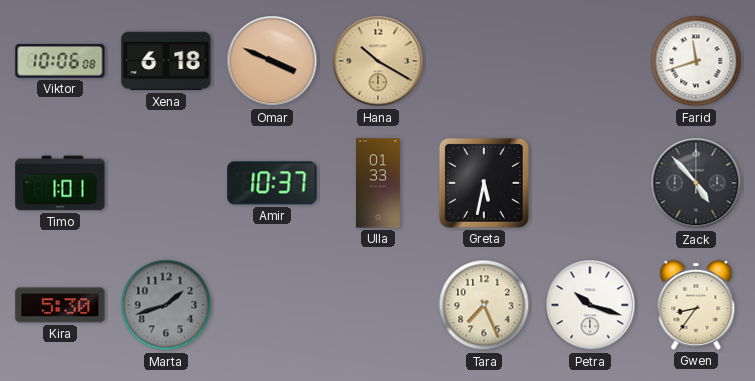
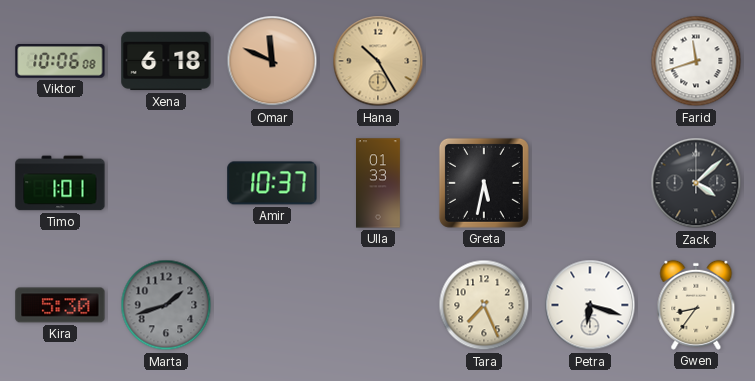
Omar: 3:49 -> 11:49 (272, 61)
Hana: 10:20 -> 10:25 (378, 61)
Zack: 4:53 -> 4:08 (696, 183)
Petra: 10:18 -> 6:18 (590, 305)
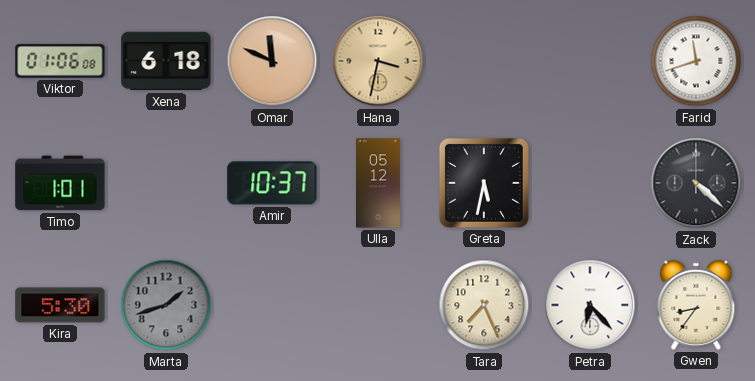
Viktor: 10:06 -> 01:06 (60, 61)
Hana: 10:25 -> 3:32 (378, 61)
Ulla: 01:33 -> 05:12 (379, 183)
Zack: 4:08 -> 4:22 (696, 183)
Petra: 6:18 -> 6:23 (590, 305)
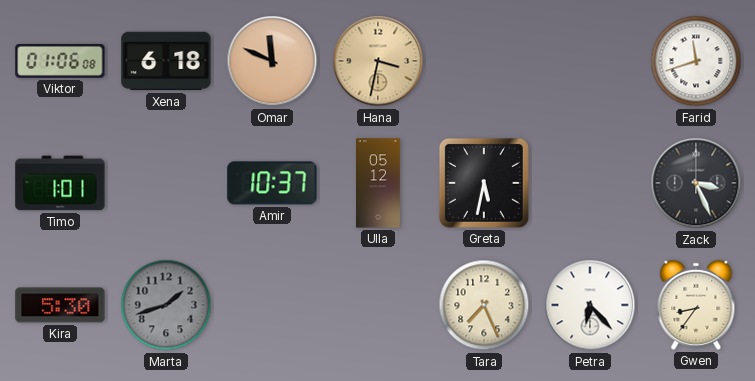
Zack: 4:22 -> 3:26 (696, 183)
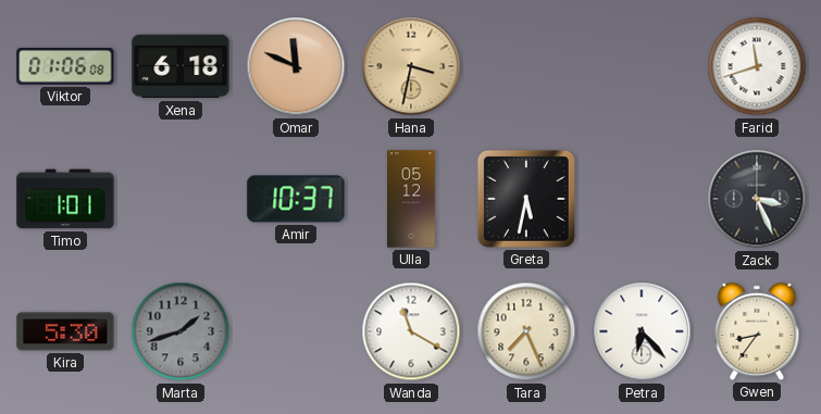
Wanda: none -> 11:20 (411, 331)
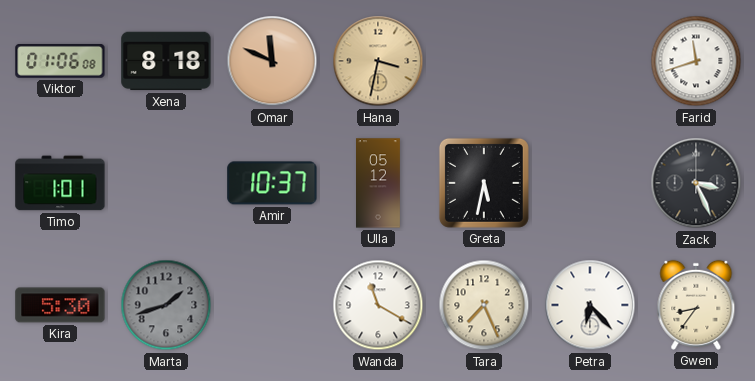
Xena: 6:18 -> 8:18 (166, 61)
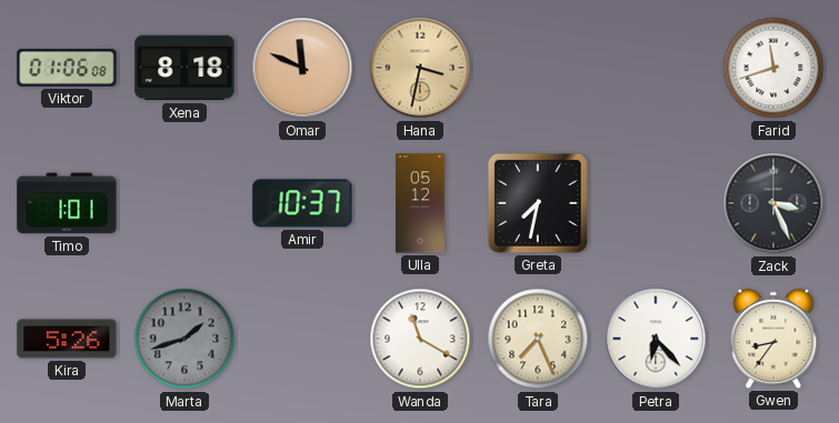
Greta: 5:32 -> 7:32 (538, 203)
Kira: 5:30 -> 5:26 (67, 339)
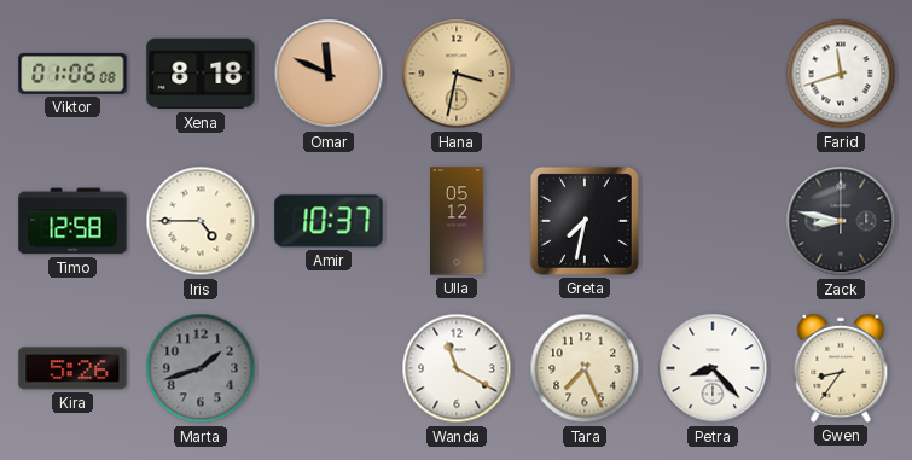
Timo: 1:01 -> 12:58 (72, 221)
Iris: none -> 4:45 (201, 221)
Zack: 3:26 -> 8:47 (841, 221)
Petra: 6:23 -> 8:23 (713, 368)
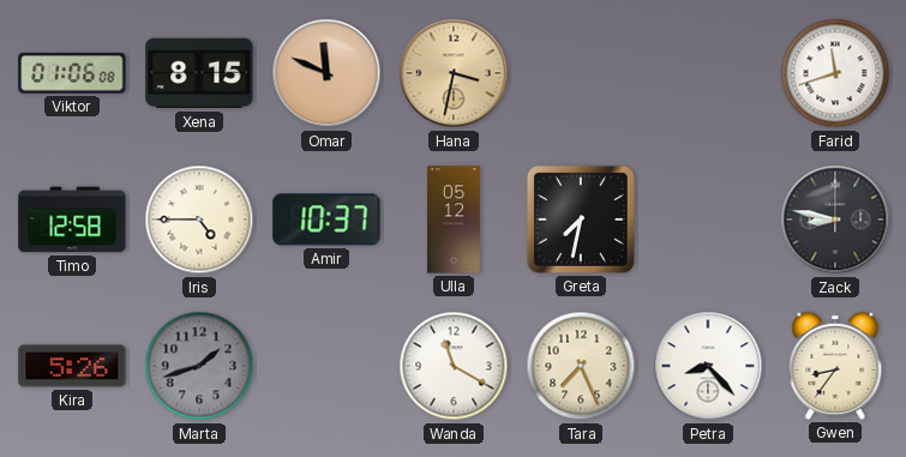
Xena: 8:18 -> 8:15 (199, 73)
